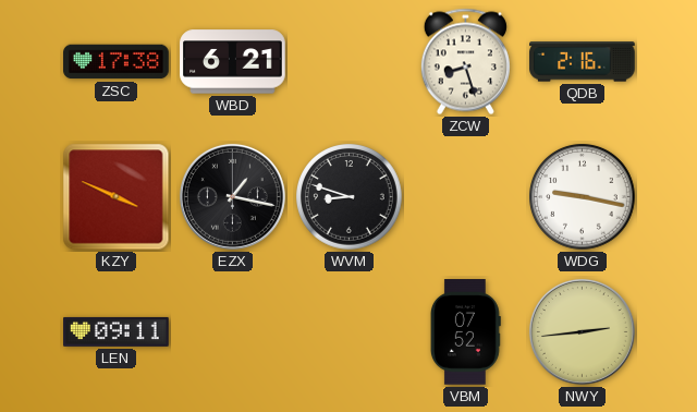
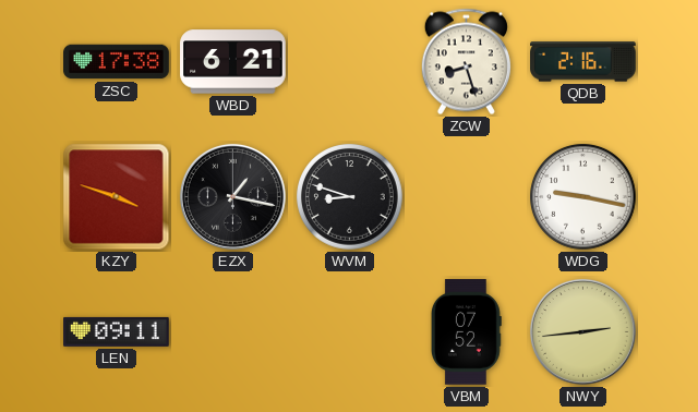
KZY: 3:49 -> 3:48 (117, 197)
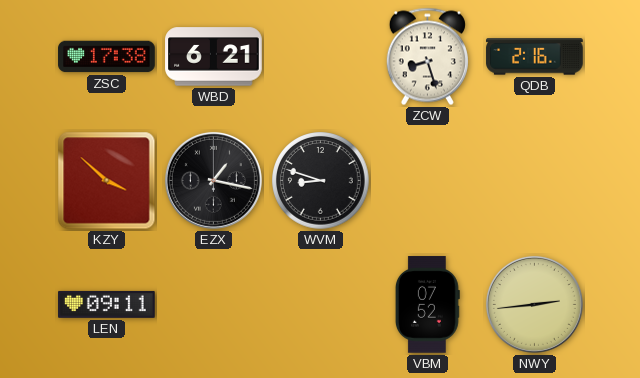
KZY: 3:48 -> 3:52 (107, 181)
WDG: 9:17 -> none (583, 197)
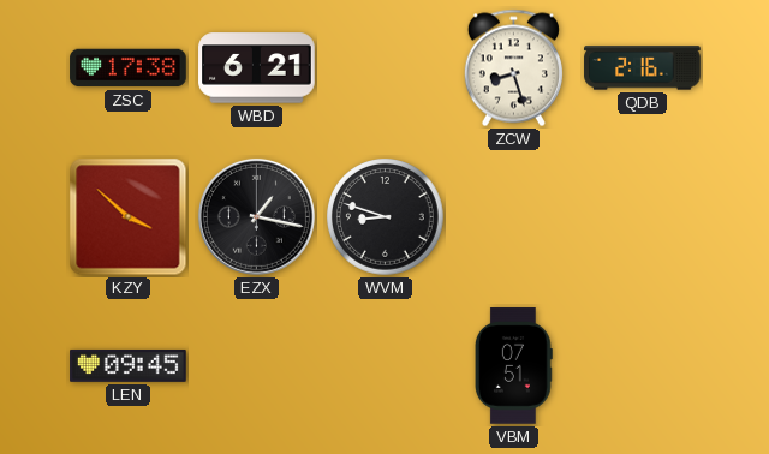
LEN: 09:11 -> 09:45 (129, 365)
VBM: 07:52 -> 07:51 (513, 366)
NWY: 2:44 -> none (534, 304)
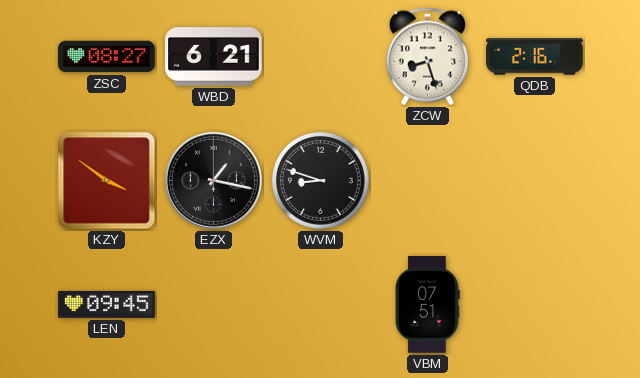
ZSC: 17:38 -> 08:27 (107, 57)
KZY: 3:52 -> 3:51 (107, 181)
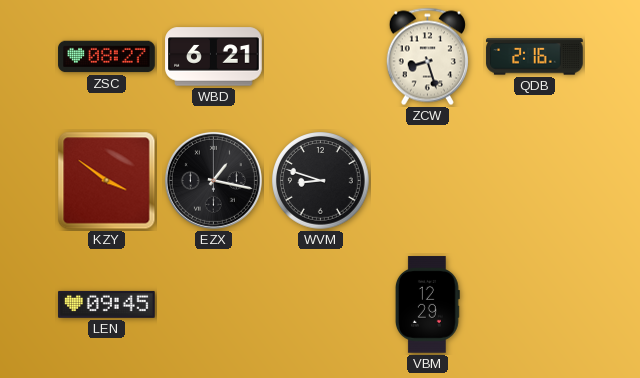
VBM: 07:51 -> 12:29 (427, 305)
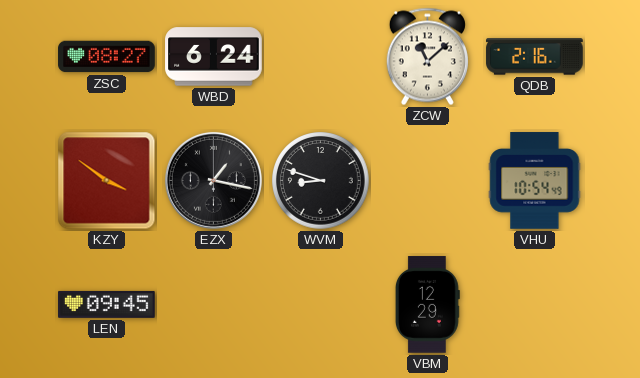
WBD: 6:21 -> 6:24 (214, 57)
ZCW: 8:27 -> 11:08 (427, 57)
VHU: none -> 10:54 (535, 181)
